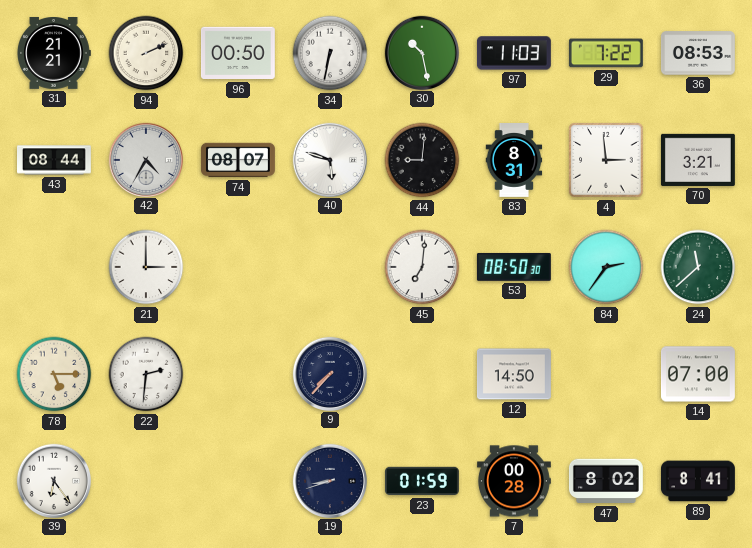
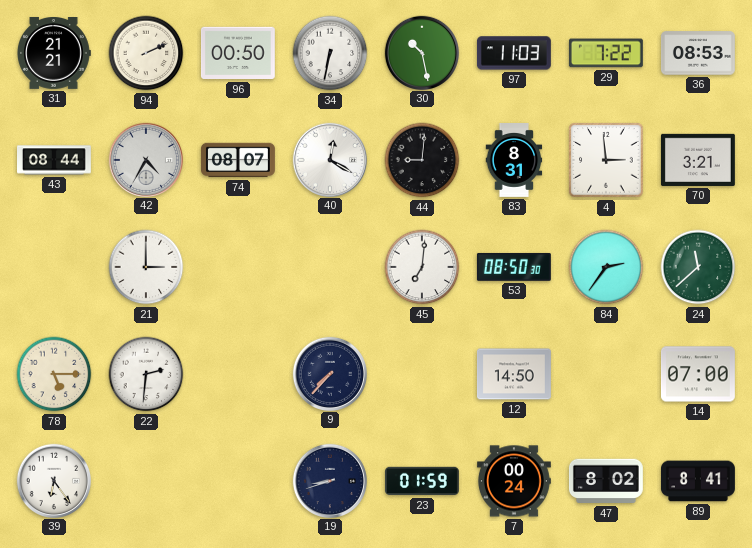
40: 5:48 -> 12:20 (329, 159)
7: 00:28 -> 00:24 (514, 481)
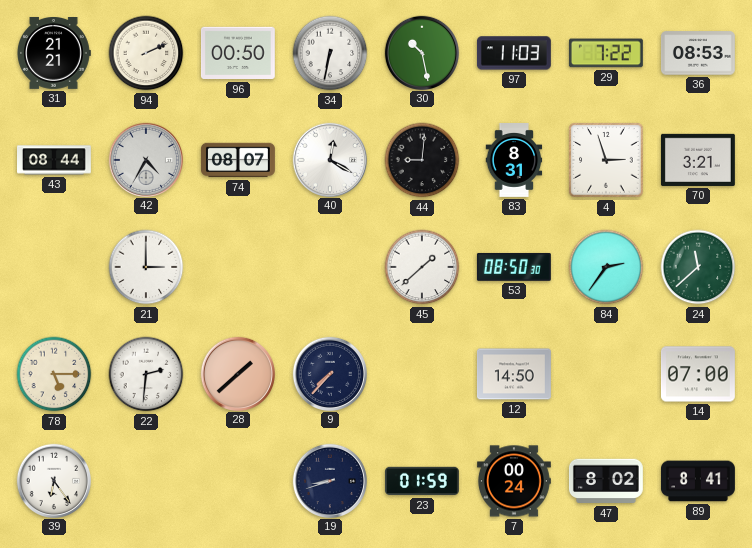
4: 2:59 -> 2:57 (606, 160)
45: 7:01 -> 1:38 (422, 267)
28: none -> 1:38 (237, 373)
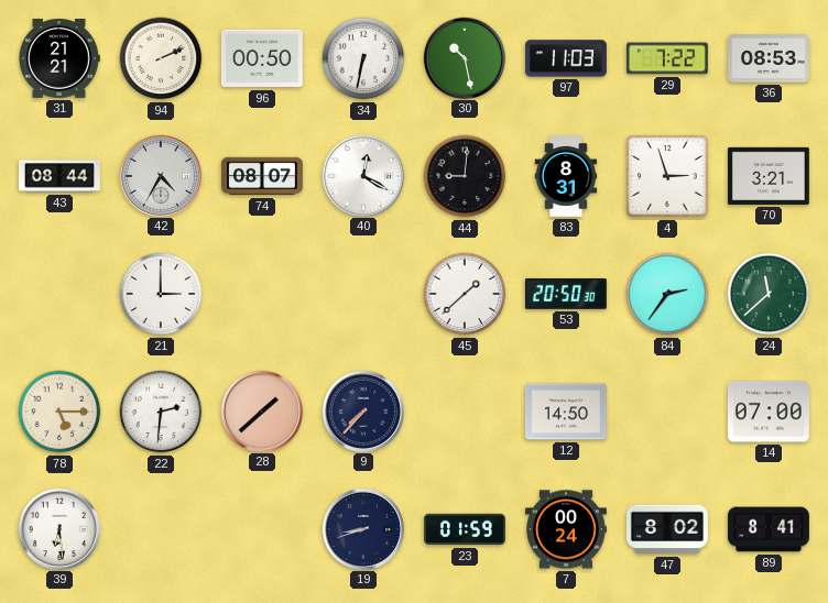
53: 08:50 -> 20:50 (566, 294)
39: 6:24 -> 6:29 (58, 528)
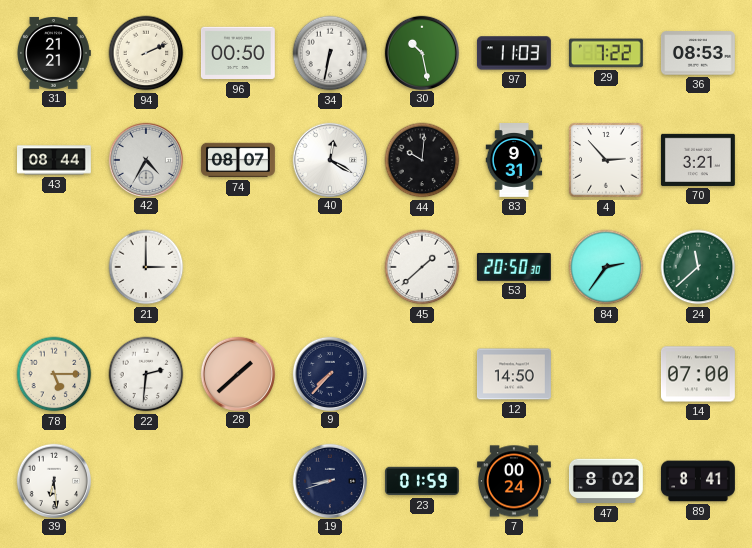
44: 9:01 -> 10:01 (422, 160)
83: 8:31 -> 9:31 (514, 161)
4: 2:57 -> 2:53 (606, 160)
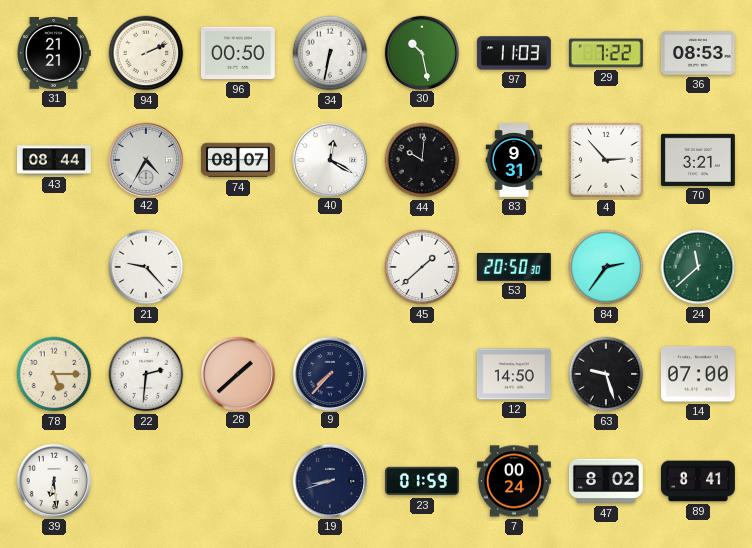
21: 3:00 -> 9:23 (146, 267)
63: none -> 9:27 (606, 374)
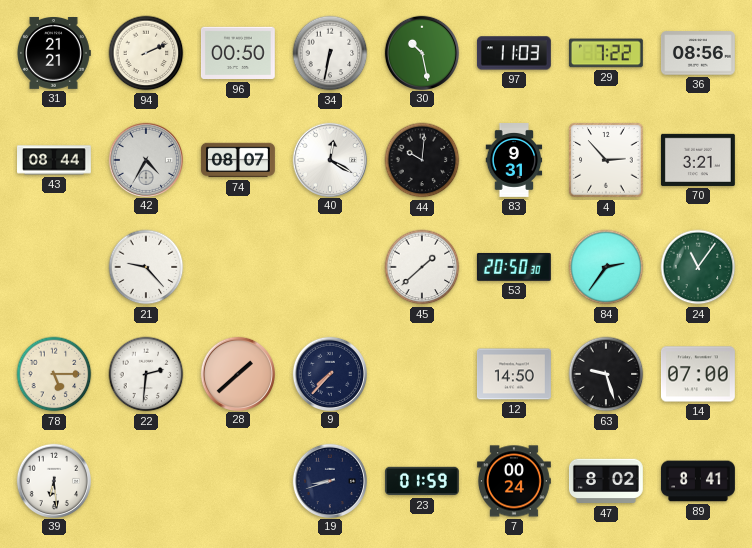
36: 08:53 -> 08:56 (698, 53)
24: 11:38 -> 11:06 (698, 267)
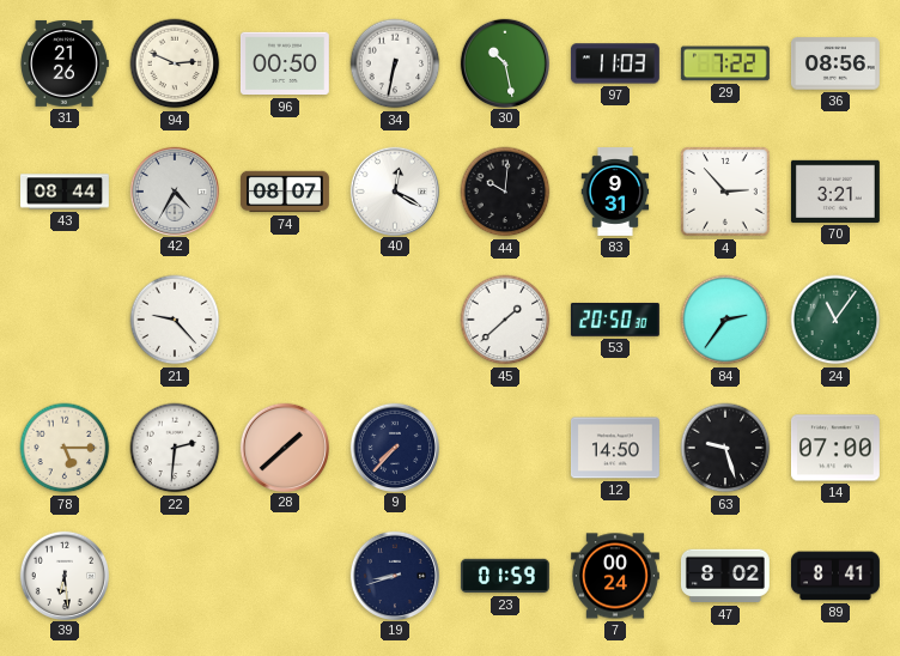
31: 21:21 -> 21:26 (65, 65)
94: 2:11 -> 2:49 (175, 63)
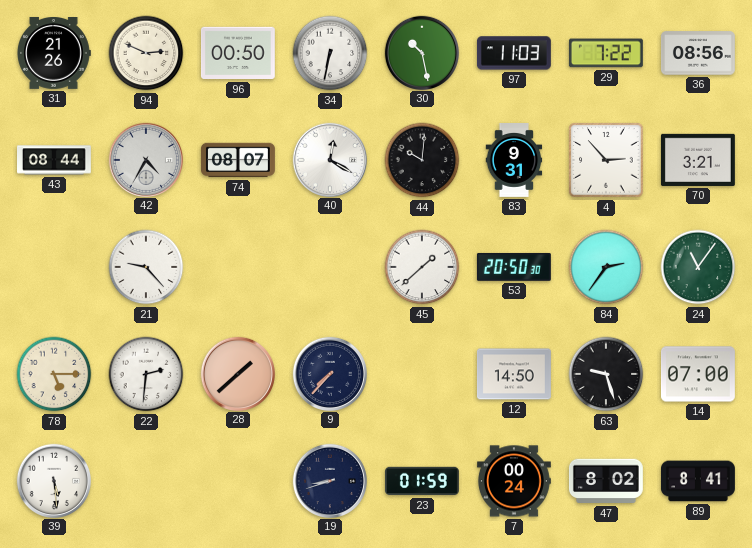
39: 6:29 -> 5:29 (53, 480)
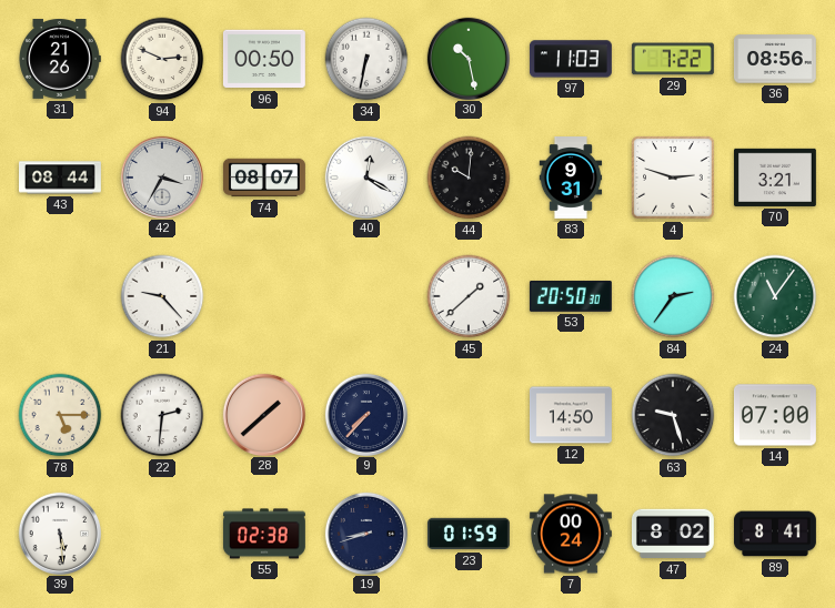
42: 4:35 -> 3:35 (161, 176)
4: 2:53 -> 2:48 (673, 178)
55: none -> 02:38 (264, 534)
